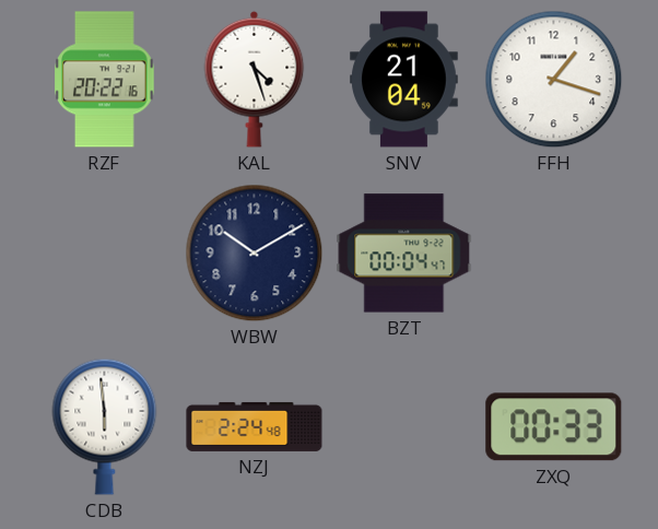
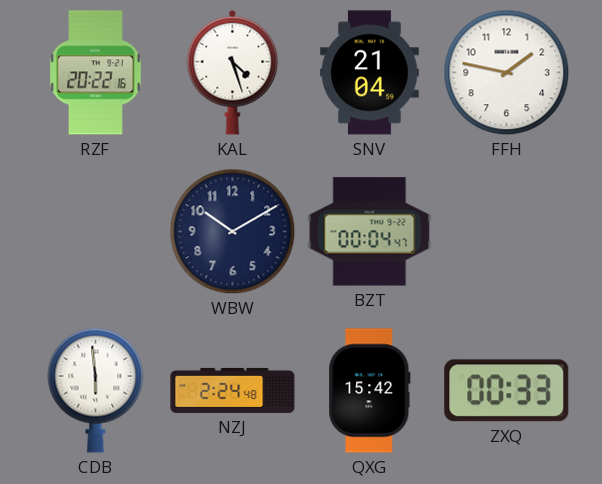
FFH: 1:18 -> 1:47 (507, 73)
QXG: none -> 15:42 (370, 391)
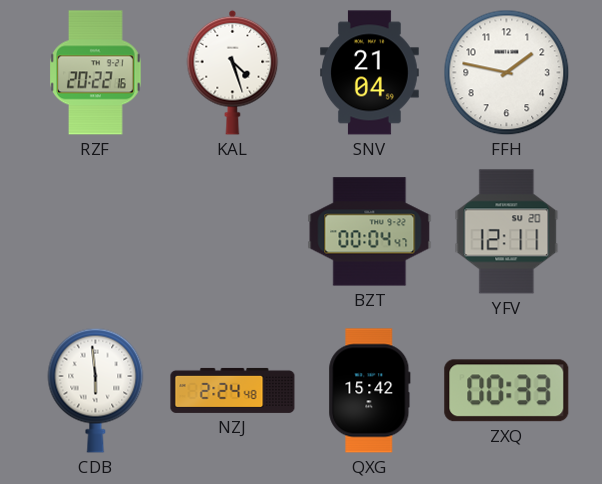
WBW: 10:10 -> none (233, 232)
YFV: none -> 12:11 (507, 232)
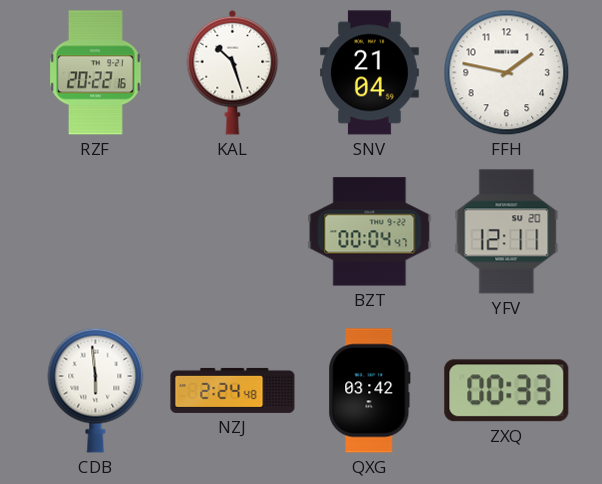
KAL: 4:27 -> 10:27 (233, 72)
QXG: 15:42 -> 03:42 (370, 391)
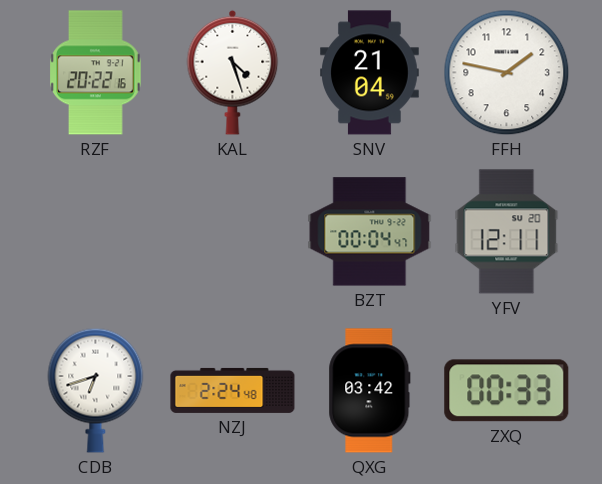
KAL: 10:27 -> 4:27 (233, 72)
CDB: 5:59 -> 6:42 (96, 390)
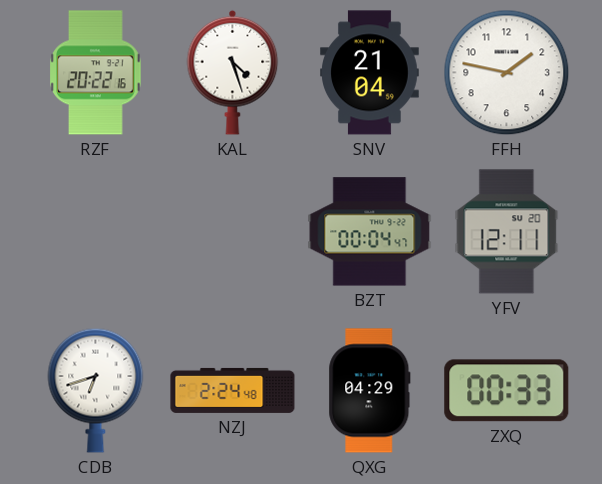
QXG: 03:42 -> 04:29 (370, 391)
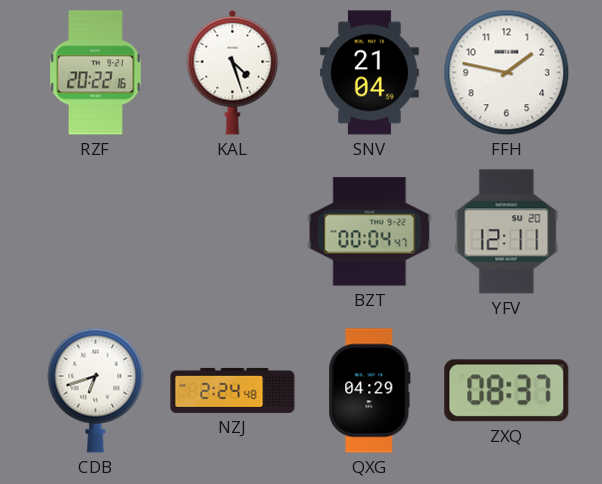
ZXQ: 00:33 -> 08:37 (507, 391)
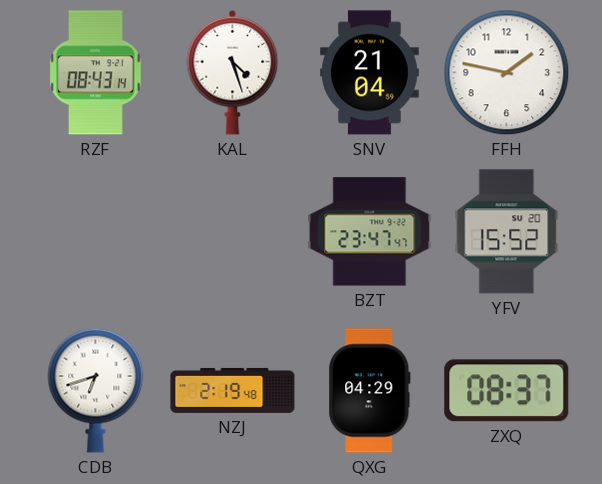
RZF: 20:22 -> 08:43 (96, 73)
BZT: 00:04 -> 23:47 (370, 232)
YFV: 12:11 -> 15:52 (507, 232)
NZJ: 2:24 -> 2:19 (233, 390)
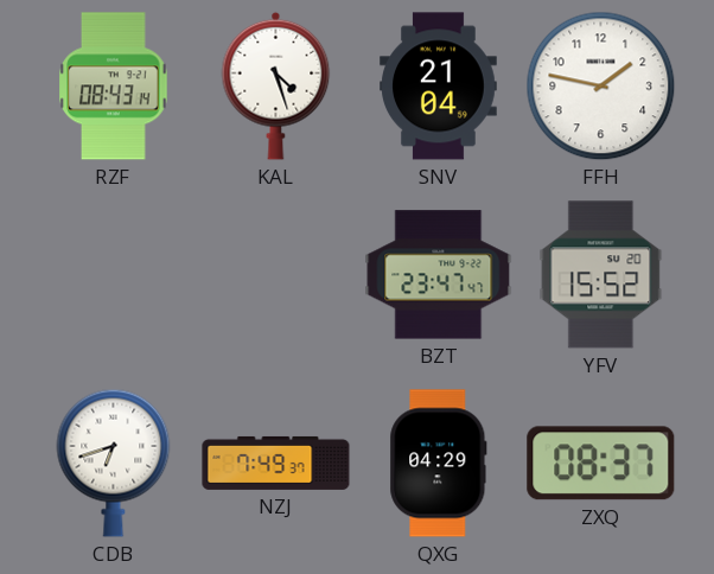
NZJ: 2:19 -> 7:49 (276, 463)
